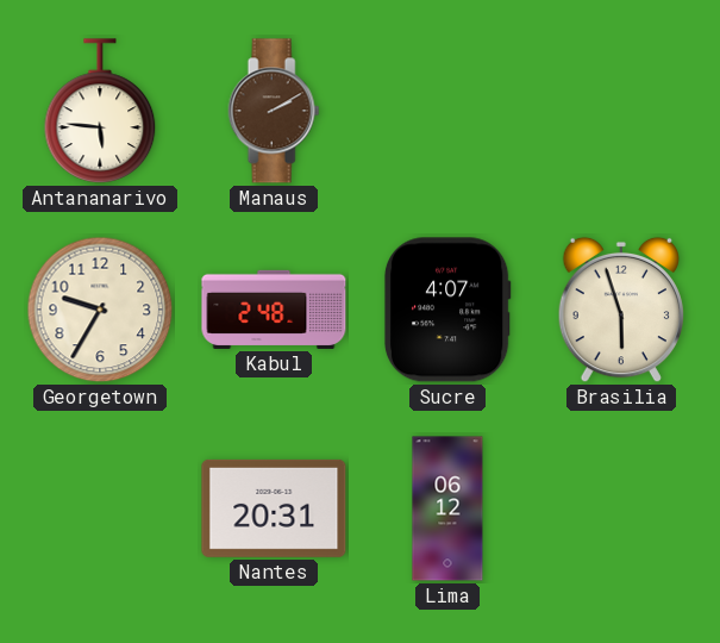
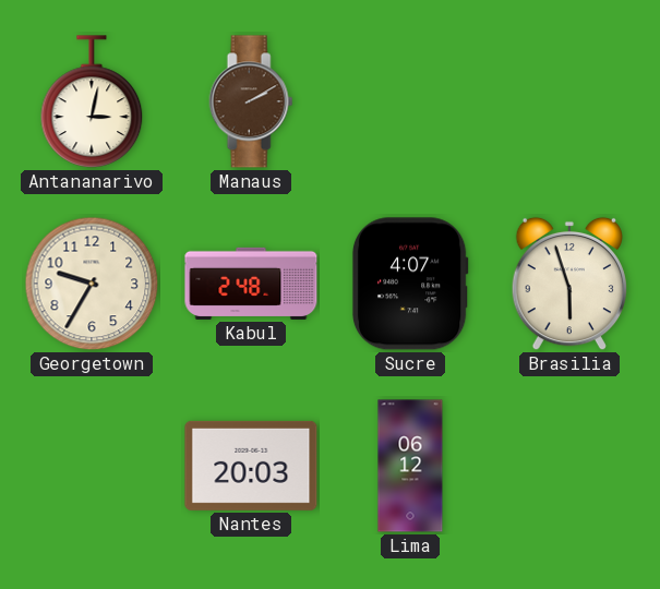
Antananarivo: 5:46 -> 3:02 (92, 101)
Nantes: 20:31 -> 20:03 (251, 466)
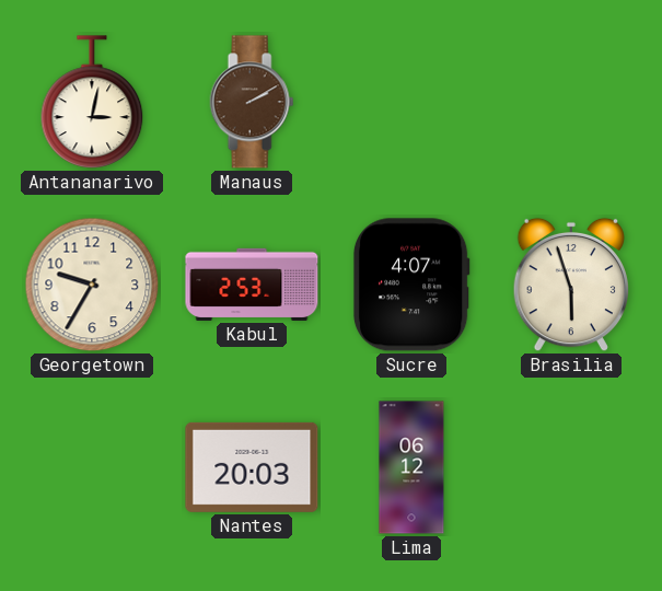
Kabul: 2:48 -> 2:53 (252, 285)
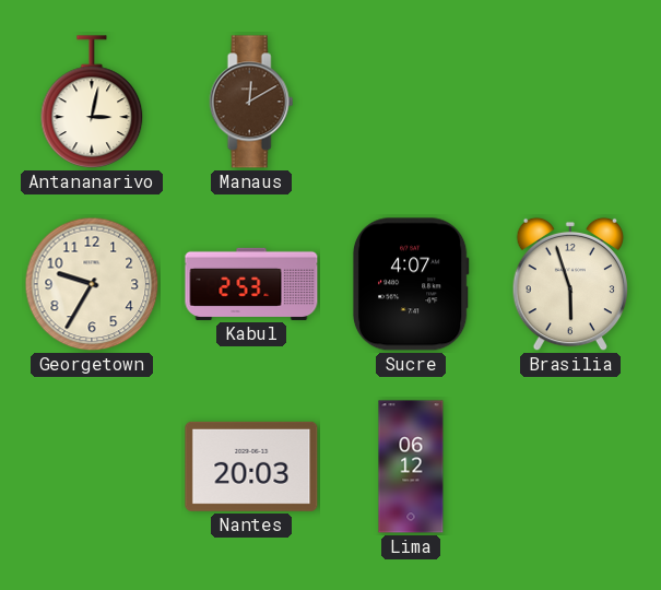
Manaus: 2:10 -> 12:10 (251, 102)
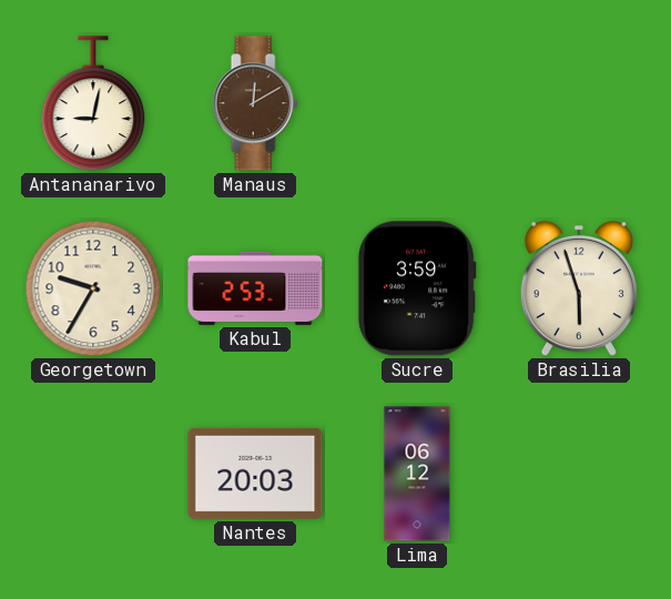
Antananarivo: 3:02 -> 9:02 (93, 103)
Sucre: 4:07 -> 3:59 (417, 288)
